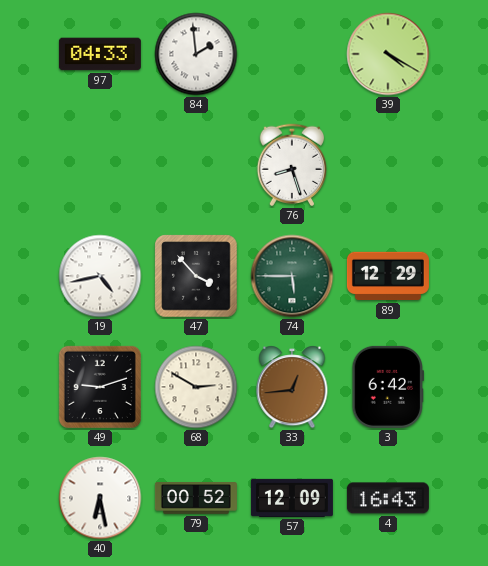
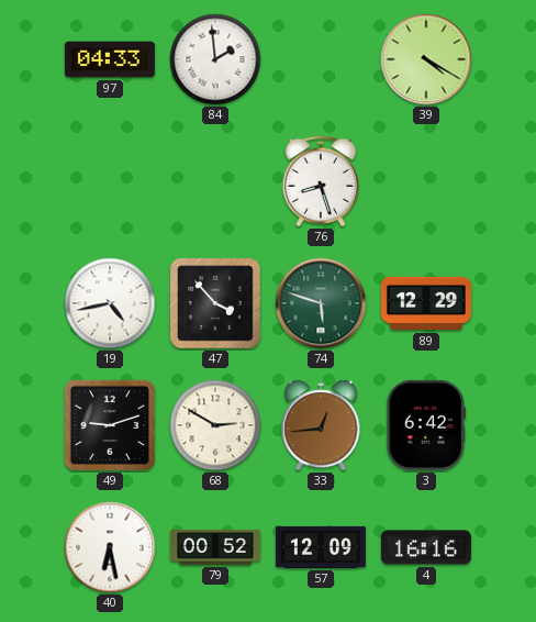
74: 5:45 -> 5:48 (321, 303)
4: 16:43 -> 16:16 (426, 547)
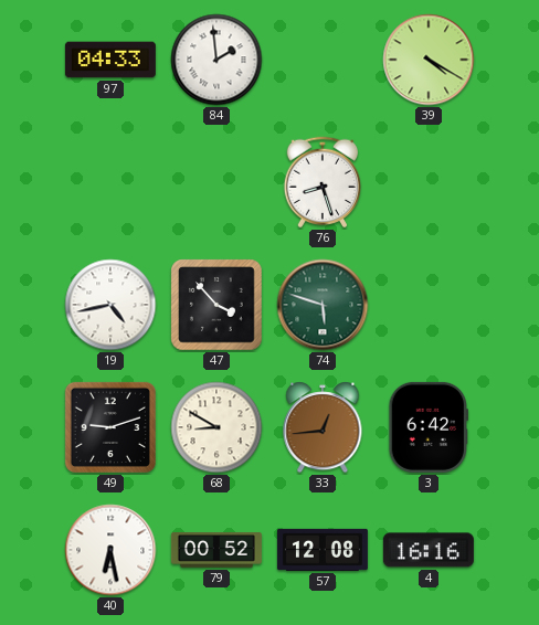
89: 12:29 -> none (426, 303)
68: 2:50 -> 8:50 (216, 427)
57: 12:09 -> 12:08 (323, 550)
